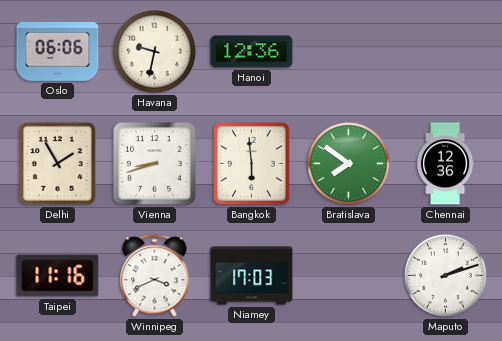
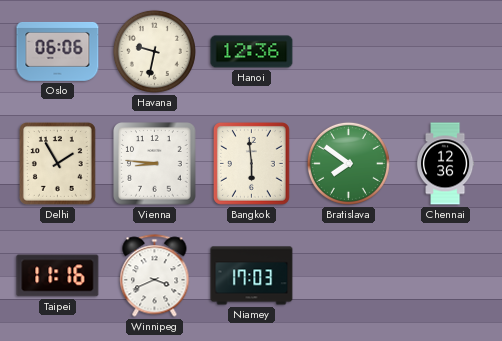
Vienna: 8:42 -> 8:46 (155, 164)
Maputo: 2:12 -> none (445, 275)
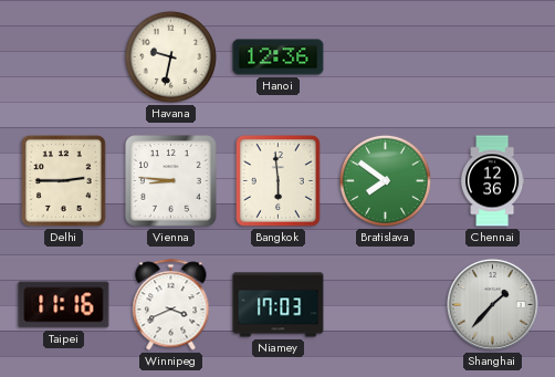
Oslo: 06:06 -> none (58, 52)
Delhi: 1:55 -> 2:45 (63, 180)
Shanghai: none -> 1:37 (492, 304)
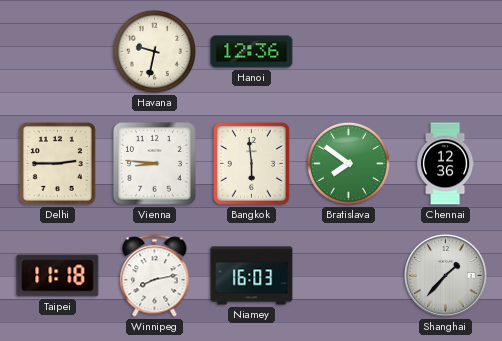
Taipei: 11:16 -> 11:18 (58, 276)
Winnipeg: 3:41 -> 8:13 (155, 276)
Niamey: 17:03 -> 16:03 (252, 276)
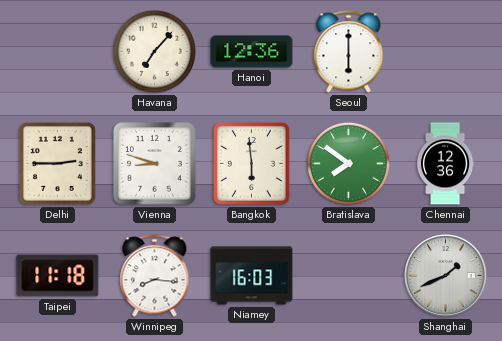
Havana: 9:32 -> 7:07 (154, 51)
Seoul: none -> 6:00 (349, 52)
Vienna: 8:46 -> 8:48 (155, 164)
Winnipeg: 8:13 -> 8:16 (155, 276)
Shanghai: 1:37 -> 1:41 (445, 275)
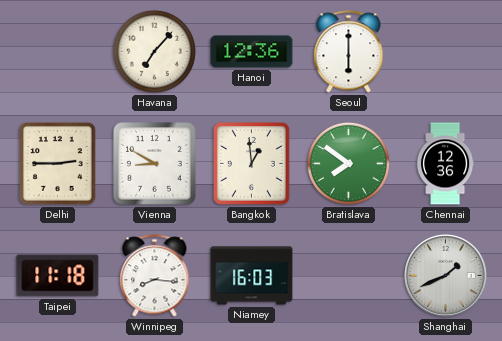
Vienna: 8:48 -> 8:50 (155, 164)
Bangkok: 5:59 -> 12:59 (251, 163)
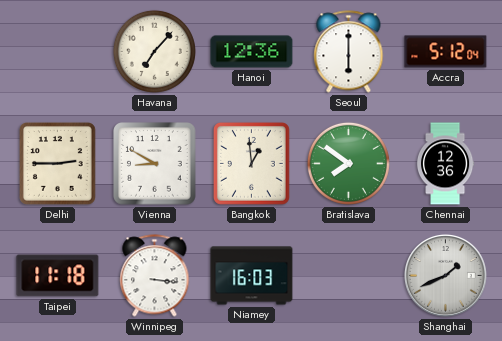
Accra: none -> 5:12 (446, 52)
Winnipeg: 8:16 -> 3:16 (155, 276)
